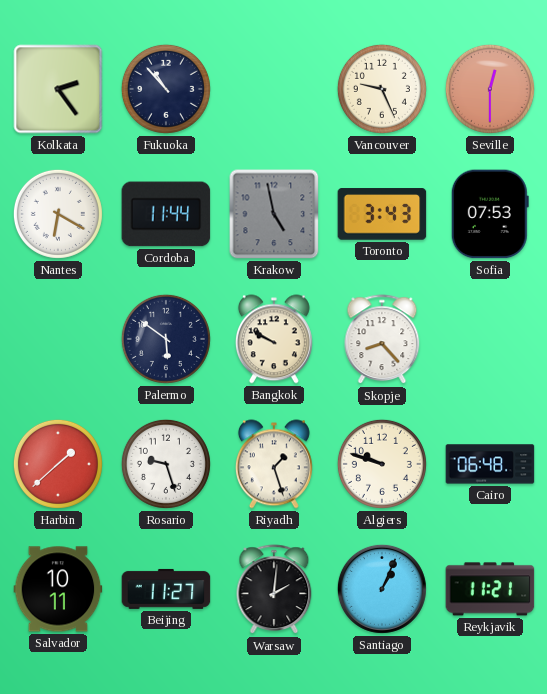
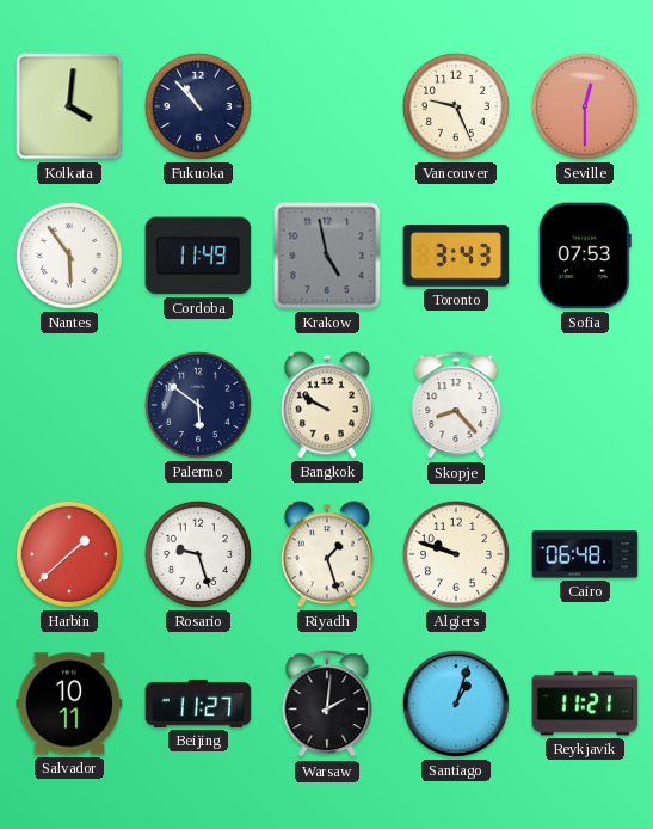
Kolkata: 2:24 -> 4:01 (69, 106)
Nantes: 6:20 -> 5:54 (69, 256)
Cordoba: 11:44 -> 11:49 (198, 256)
Santiago: 1:04 -> 1:03 (456, 704)
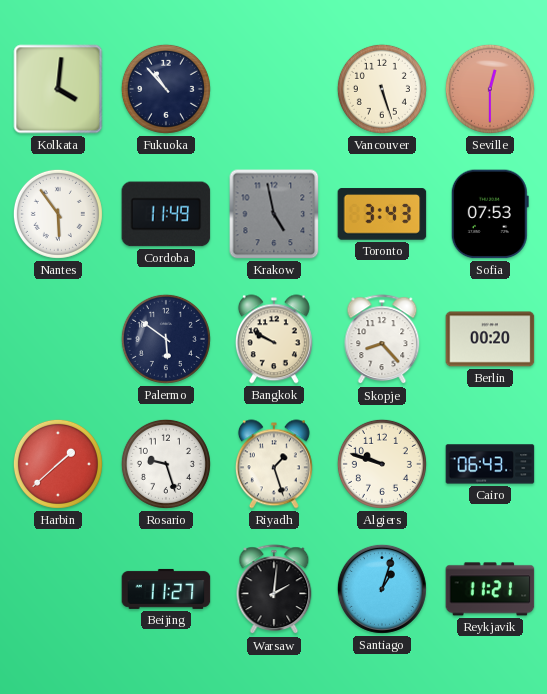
Vancouver: 9:26 -> 5:27 (382, 89)
Berlin: none -> 00:20 (490, 339)
Cairo: 06:48 -> 06:43 (490, 464)
Salvador: 10:11 -> none (69, 704)
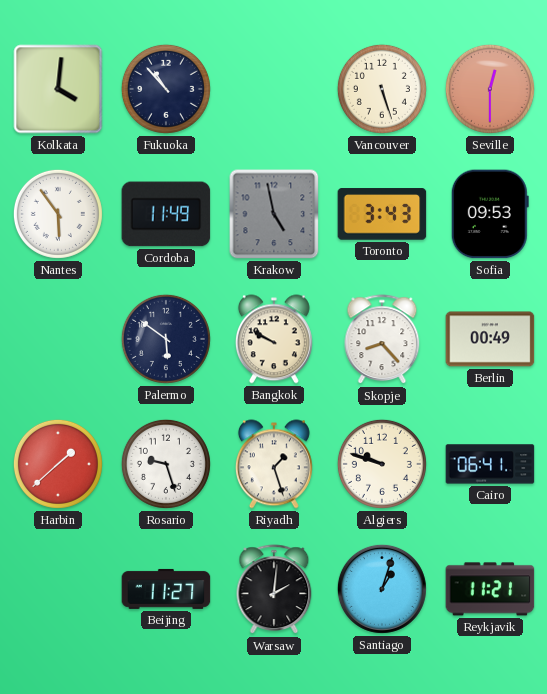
Sofia: 07:53 -> 09:53 (490, 214)
Berlin: 00:20 -> 00:49 (490, 339)
Cairo: 06:43 -> 06:41 (490, 464)
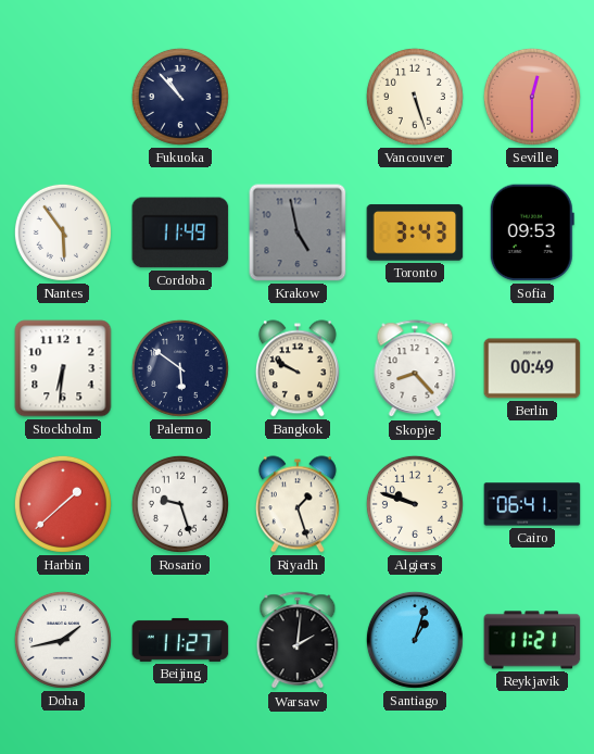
Kolkata: 4:01 -> none (58, 89)
Stockholm: none -> 6:31 (63, 368)
Doha: none -> 1:43 (63, 640)
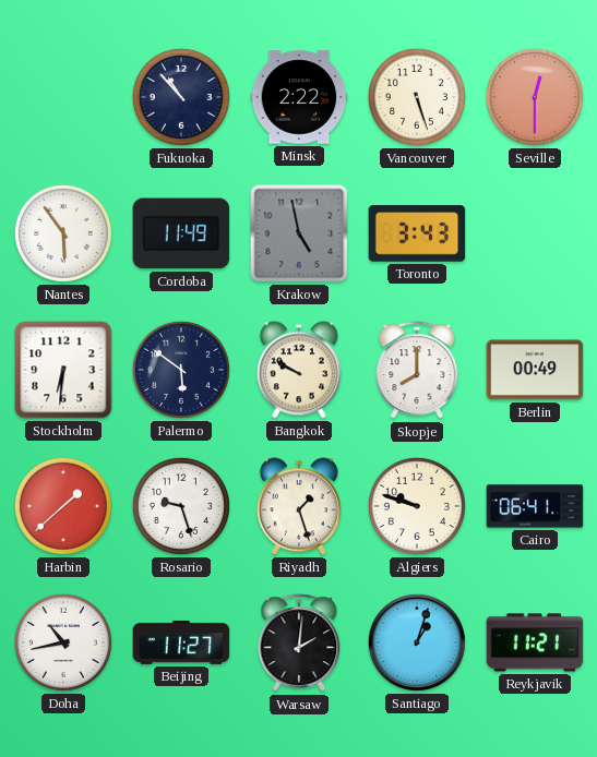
Minsk: none -> 2:22 (299, 97)
Sofia: 09:53 -> none (532, 233)
Skopje: 8:23 -> 8:00 (417, 371)
Doha: 1:43 -> 10:43 (63, 642)
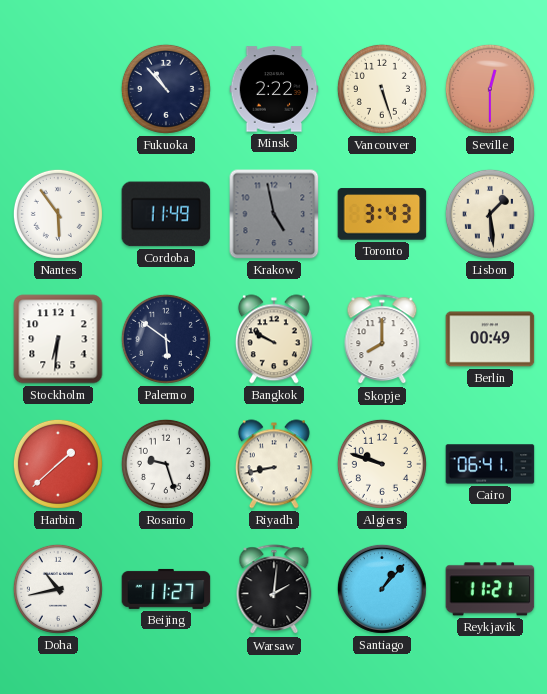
Lisbon: none -> 1:29 (490, 214)
Riyadh: 1:27 -> 8:43 (274, 464)
Santiago: 1:03 -> 1:07 (382, 589)
